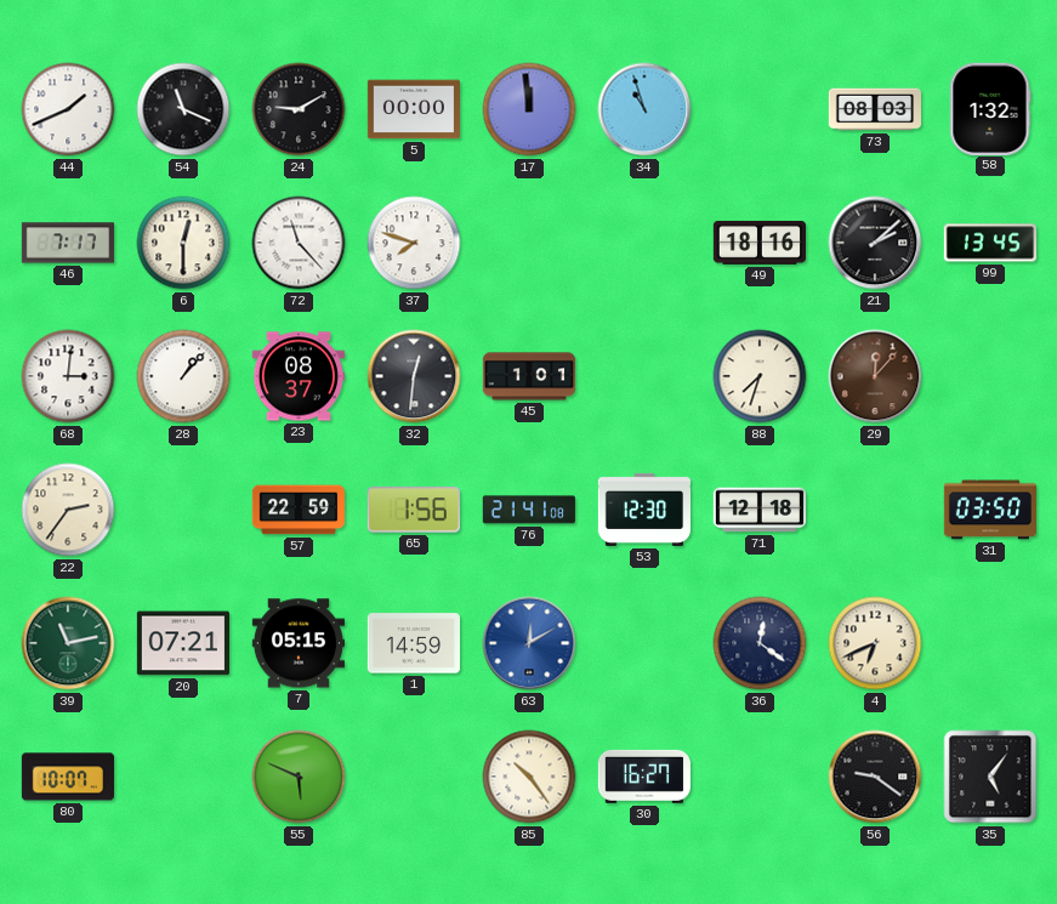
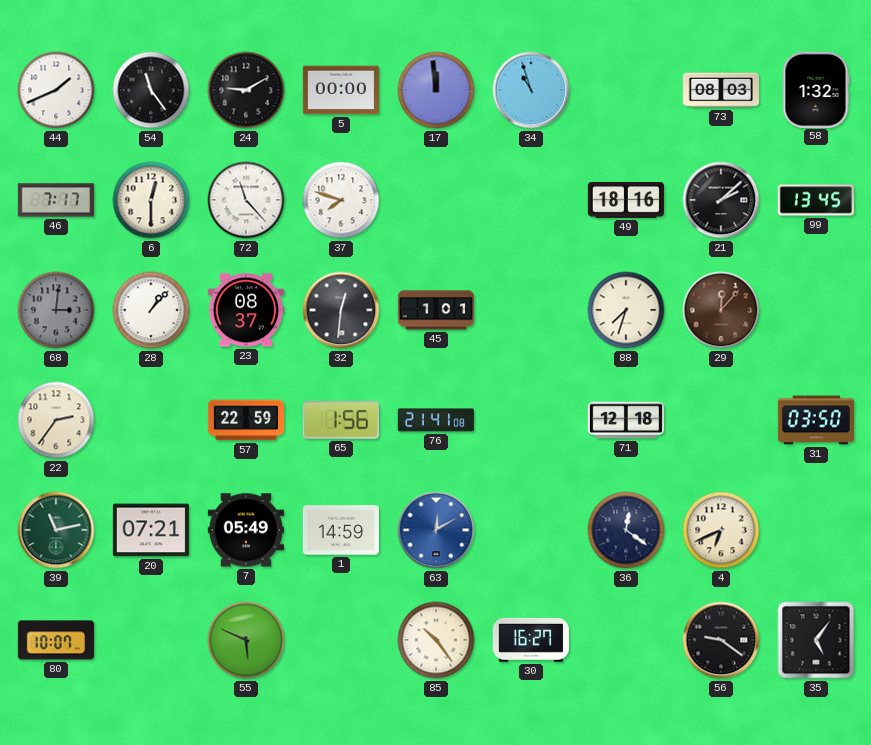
54: 11:19 -> 11:24 (151, 90)
68 dial: white -> grey (56, 310)
53: 12:30 -> none (643, 510)
7: 05:15 -> 05:49 (245, 530)
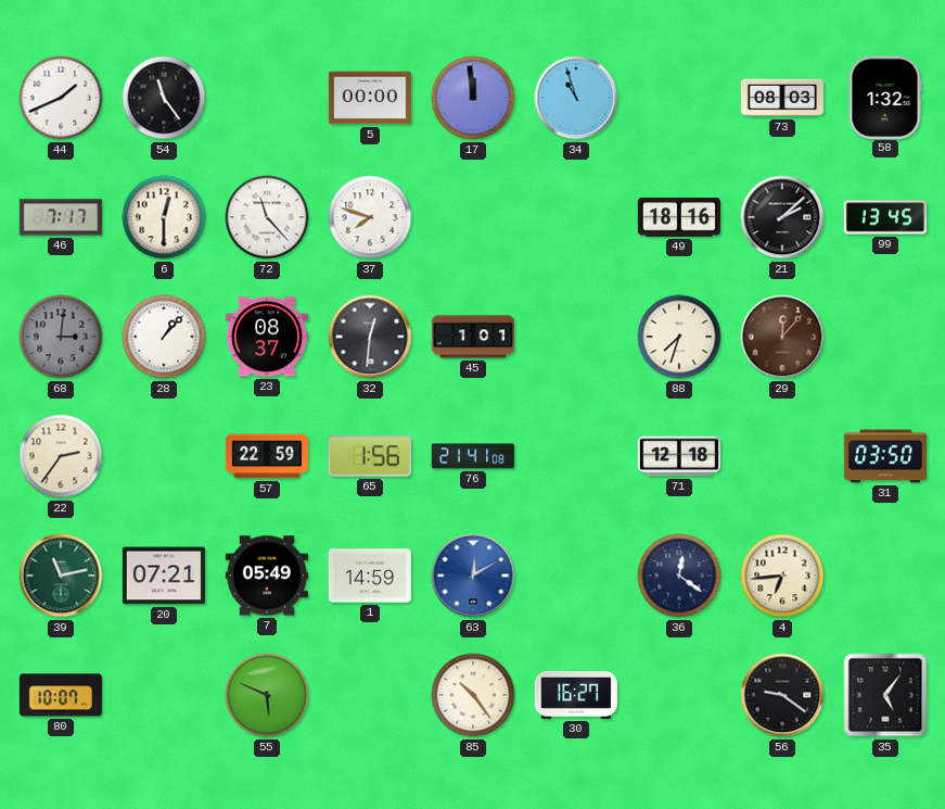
24: 9:10 -> none (246, 90)
4: 6:41 -> 6:44 (782, 576)
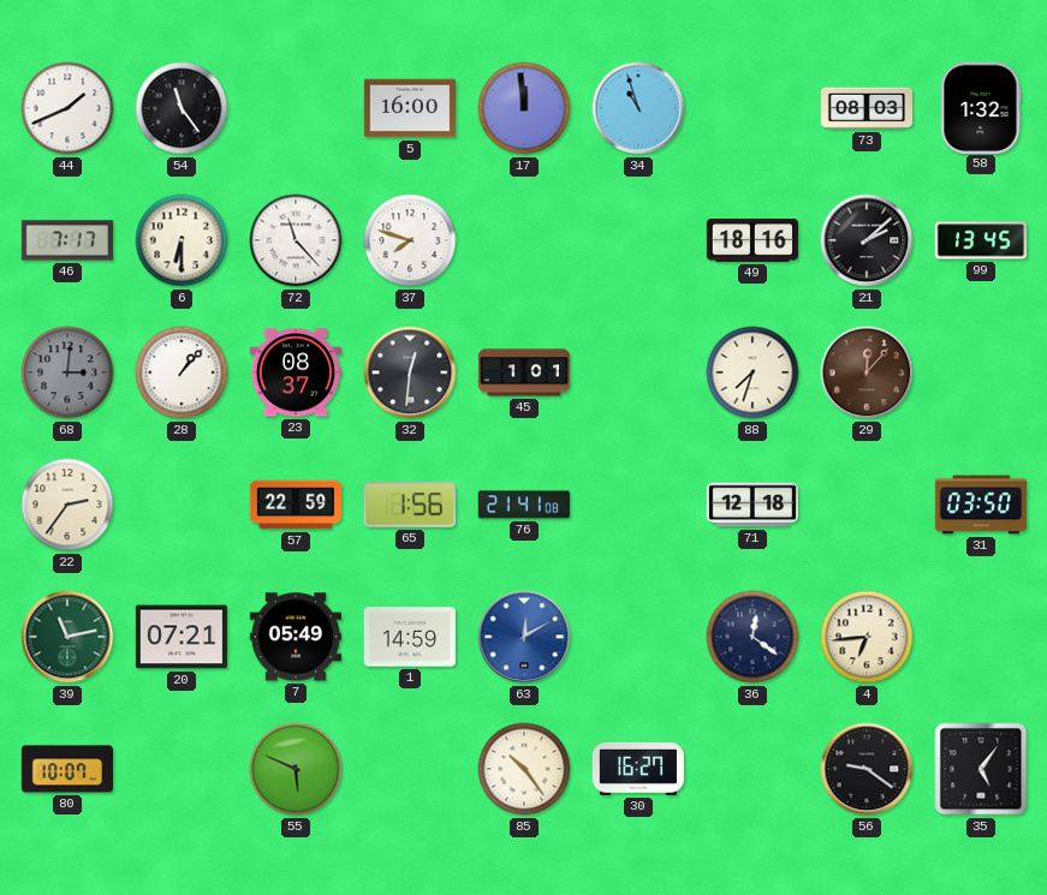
5: 00:00 -> 16:00 (409, 108)
6: 12:30 -> 6:30 (182, 240)
